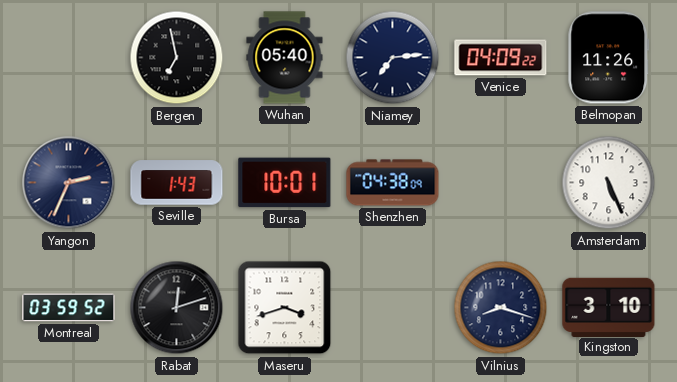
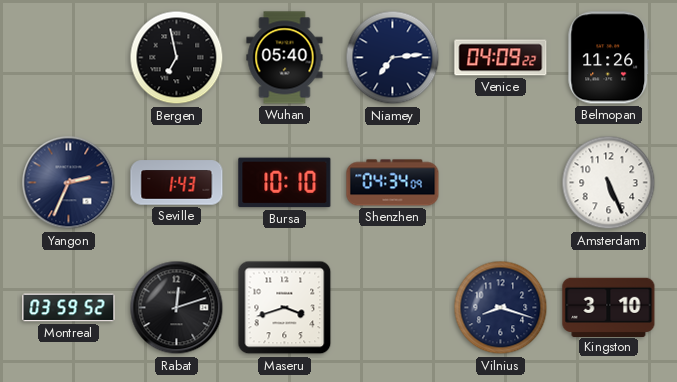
Bursa: 10:01 -> 10:10 (285, 183)
Shenzhen: 04:38 -> 04:34 (393, 183)
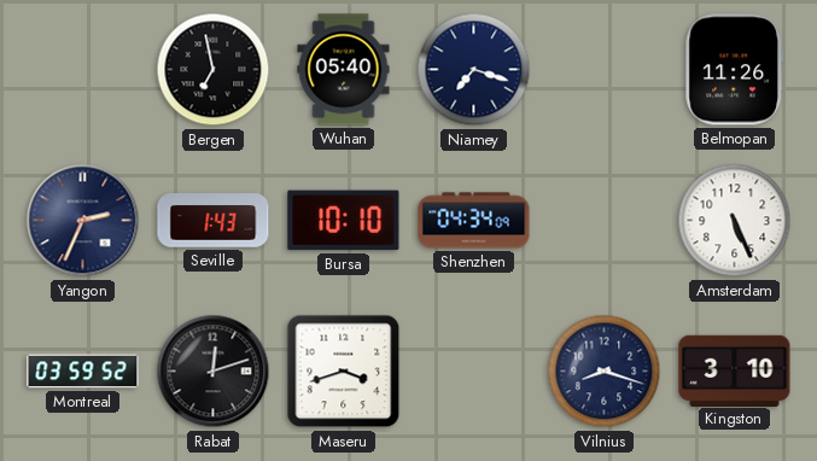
Niamey: 7:14 -> 7:18 (474, 70)
Venice: 04:09 -> none (501, 58)
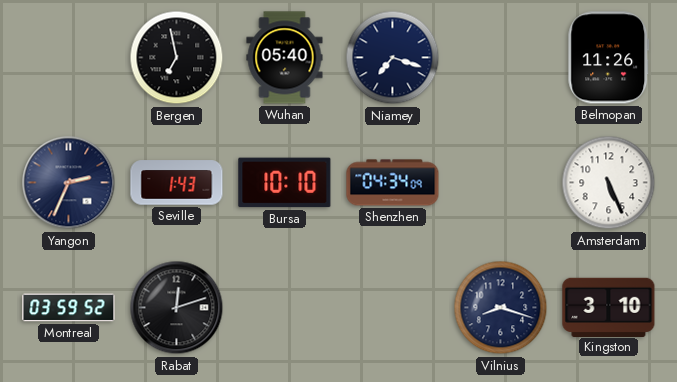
Maseru: 3:42 -> none (344, 372)
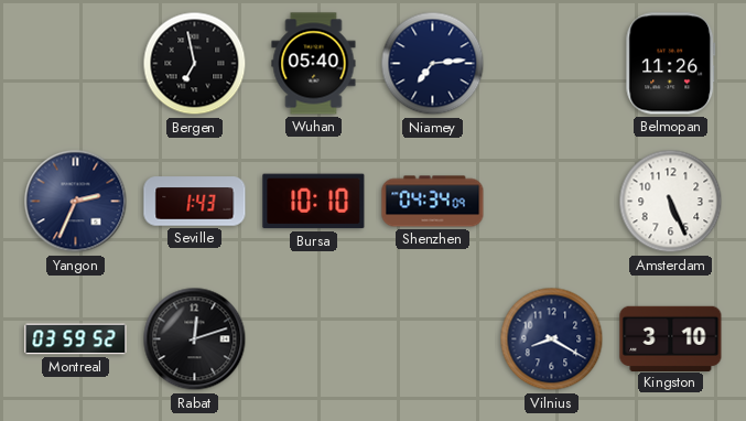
Niamey: 7:18 -> 7:14 (433, 64)
Vilnius: 8:18 -> 8:20 (552, 339)
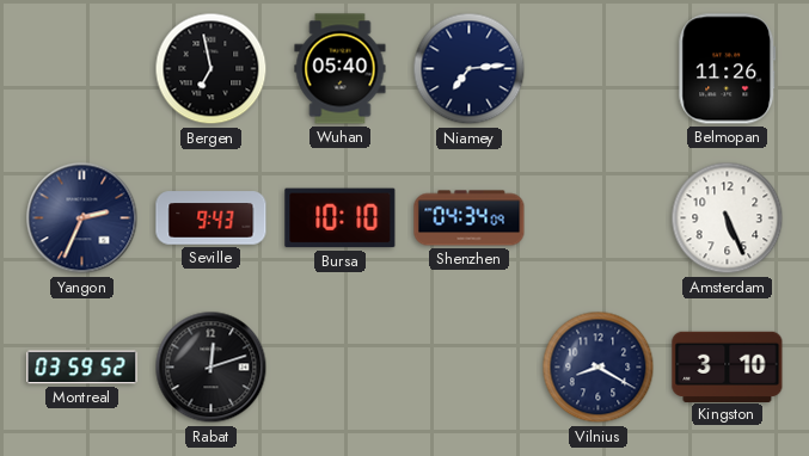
Seville: 1:43 -> 9:43 (212, 218)
